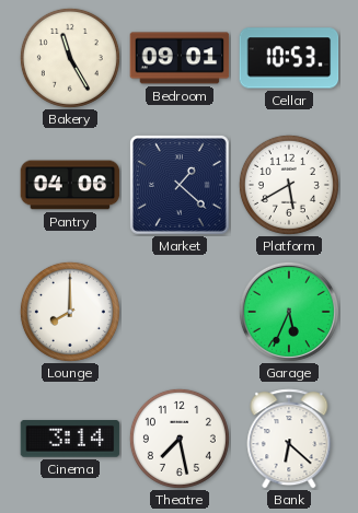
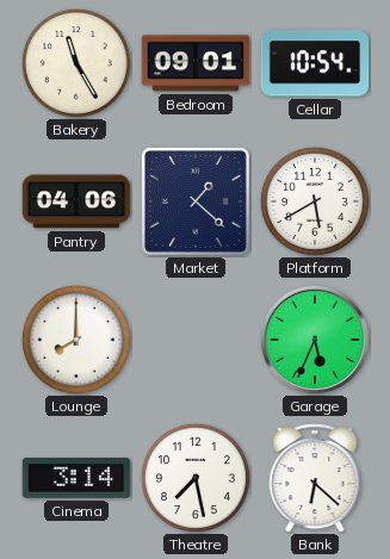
Cellar: 10:53 -> 10:54 (315, 63)
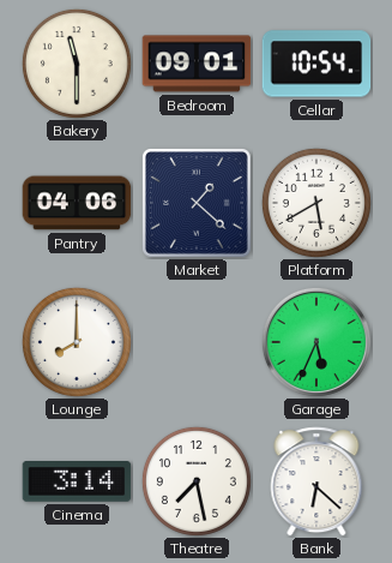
Bakery: 11:25 -> 11:30 (77, 64)
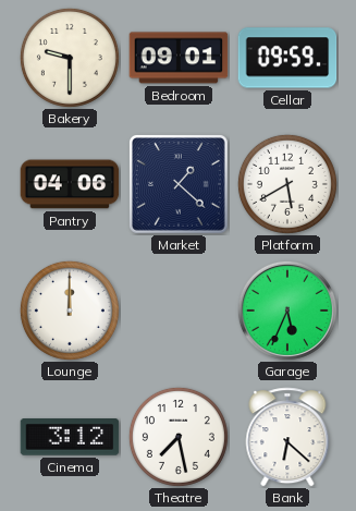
Bakery: 11:30 -> 9:30 (70, 58)
Cellar: 10:54 -> 09:59 (287, 58)
Lounge: 8:00 -> 12:00 (70, 311)
Cinema: 3:14 -> 3:12 (70, 437)
